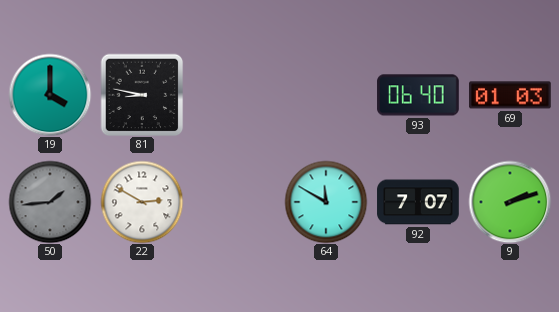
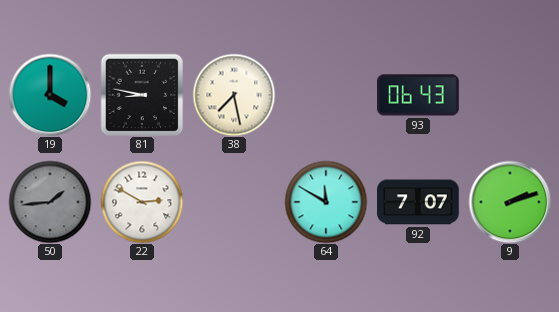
38: none -> 7:28 (234, 95)
93: 06:40 -> 06:43 (418, 95)
69: 01:03 -> none (510, 95)
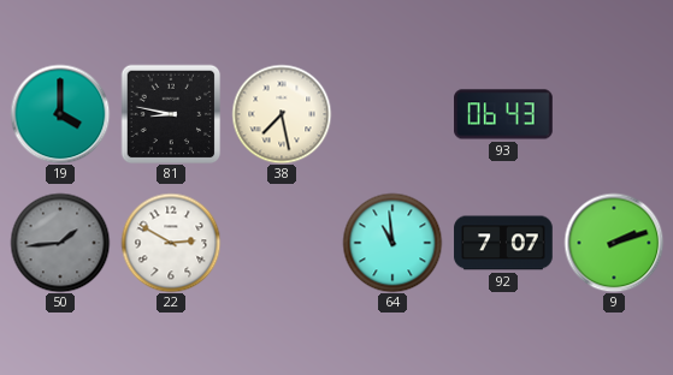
64: 11:50 -> 10:59 (392, 243)
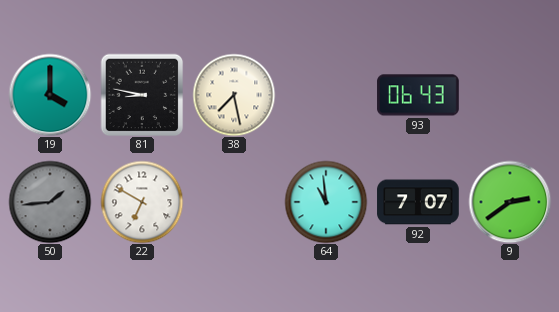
22: 2:50 -> 6:50 (142, 202)
9: 2:12 -> 2:39 (510, 202)
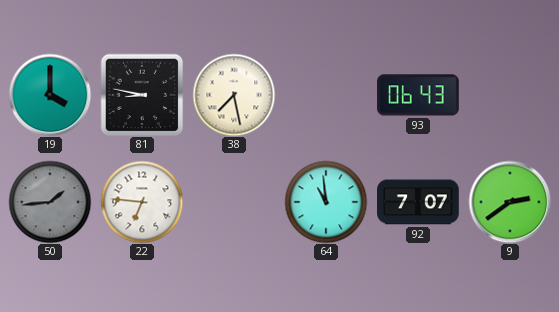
22: 6:50 -> 6:46 (142, 202)
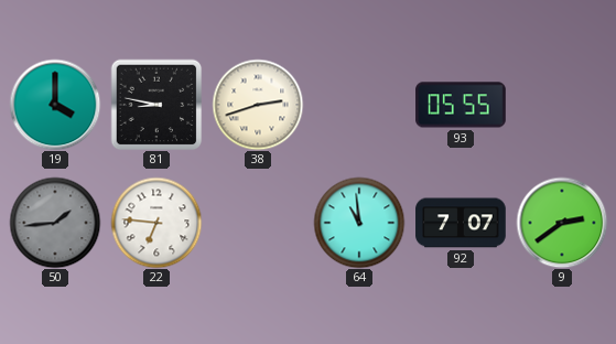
38: 7:28 -> 2:42 (258, 105)
93: 06:43 -> 05:55 (461, 105)
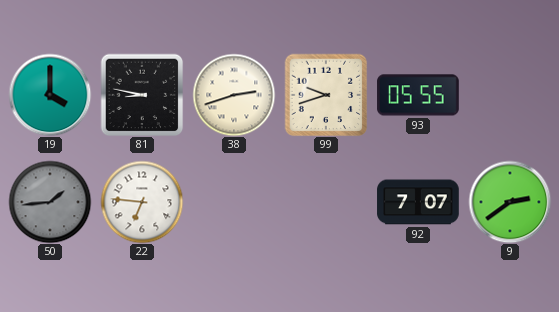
99: none -> 9:42 (326, 95)
64: 10:59 -> none (359, 223)
